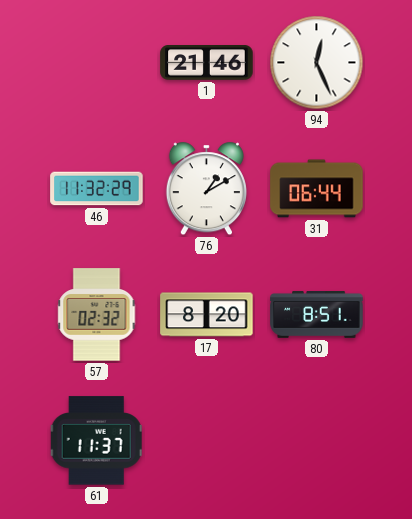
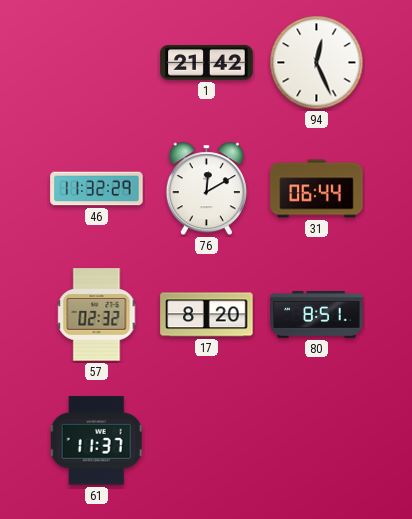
1: 21:46 -> 21:42 (207, 63)
76: 1:10 -> 12:10 (206, 189)
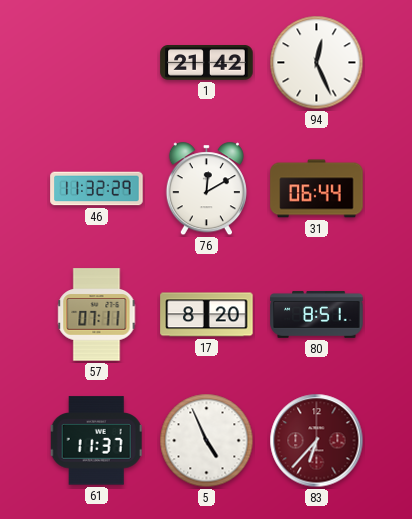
57: 02:32 -> 07:11 (97, 315)
5: none -> 4:56 (207, 441)
83: none -> 6:37 (317, 441)
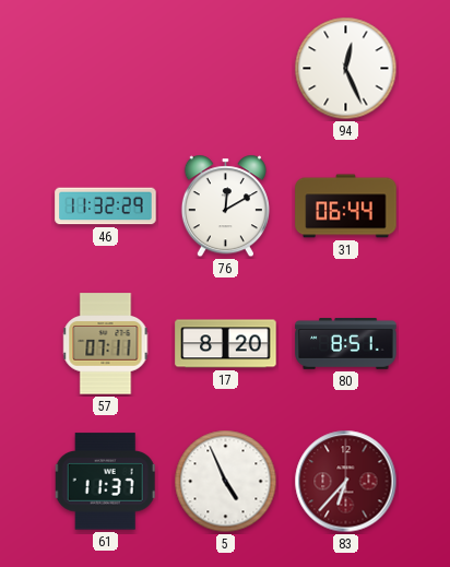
1: 21:42 -> none (207, 63)
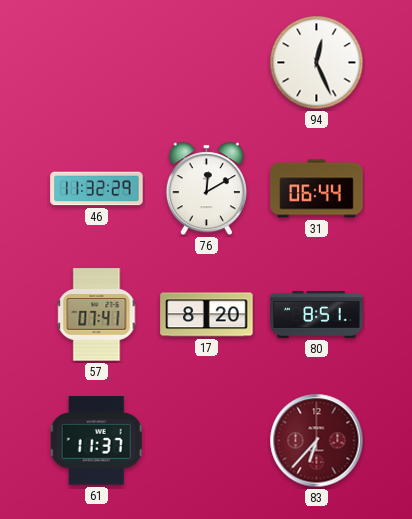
57: 07:11 -> 07:41 (97, 315)
5: 4:56 -> none (226, 482)
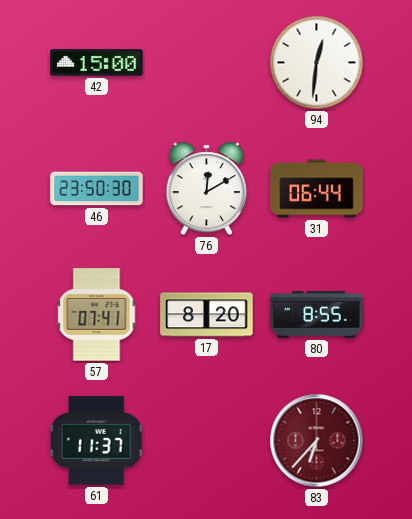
42: none -> 15:00 (97, 63)
94: 12:26 -> 12:31 (317, 63)
46: 11:32 -> 23:50 (97, 189)
80: 8:51 -> 8:55 (317, 315)
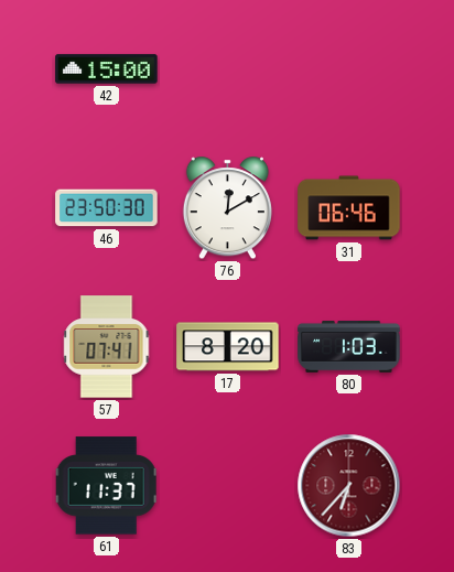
94: 12:31 -> none (317, 63)
31: 06:44 -> 06:46 (349, 208)
80: 8:55 -> 1:03 (349, 347)
